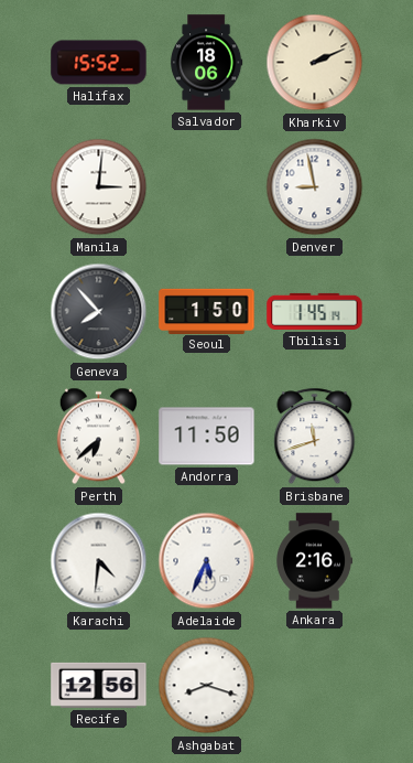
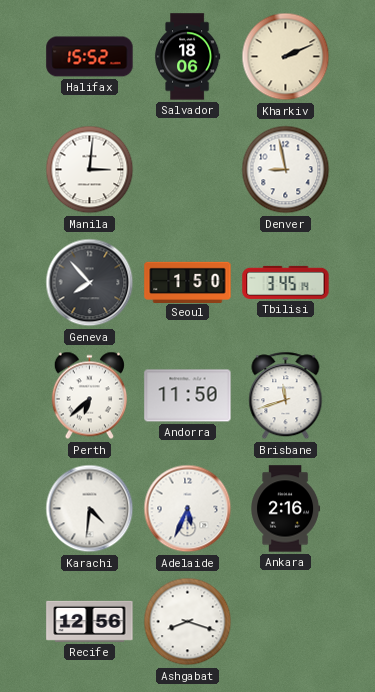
Tbilisi: 1:45 -> 3:45 (286, 282)
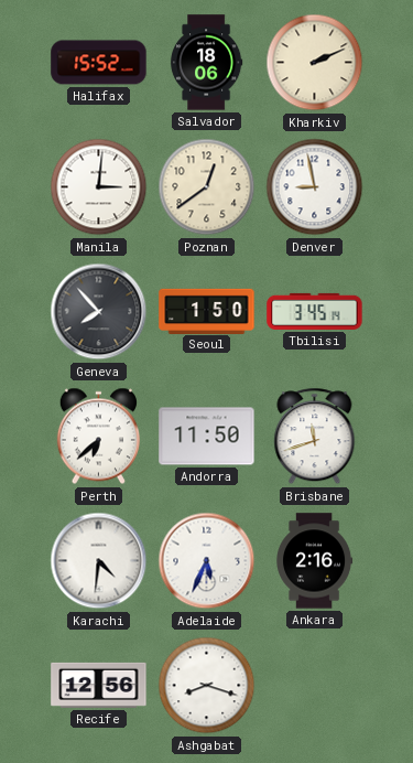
Poznan: none -> 12:39 (207, 187)
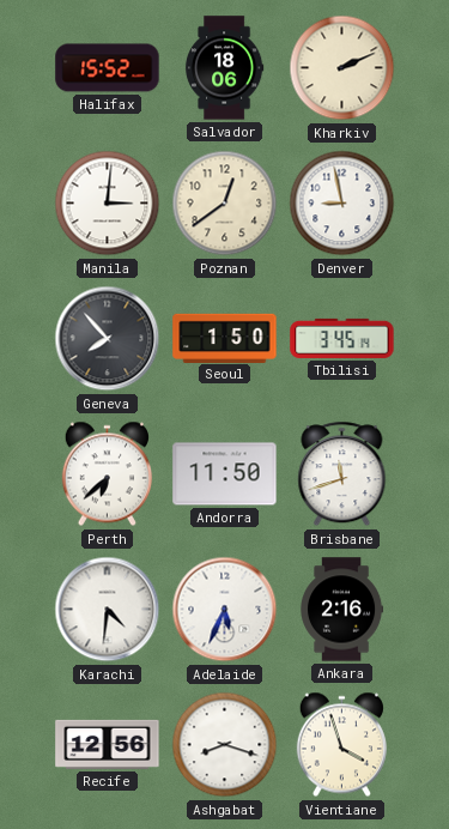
Vientiane: none -> 3:57 (341, 745)
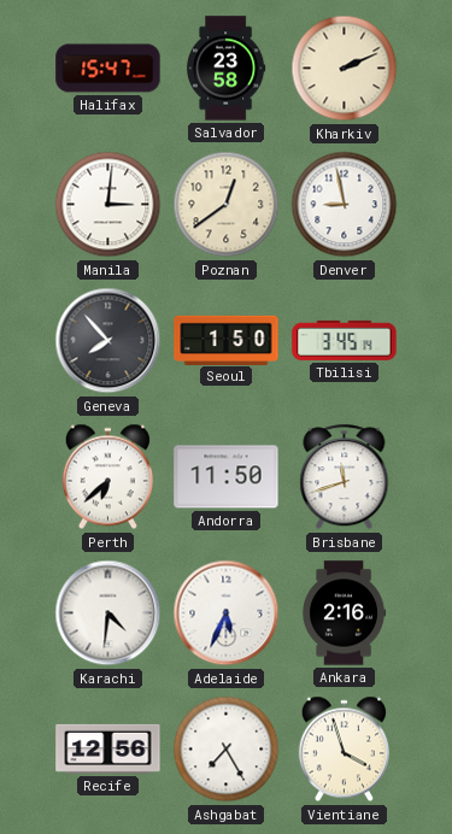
Halifax: 15:52 -> 15:47 (108, 69)
Salvador: 18:06 -> 23:58 (225, 69)
Ashgabat: 8:18 -> 7:25 (227, 750)
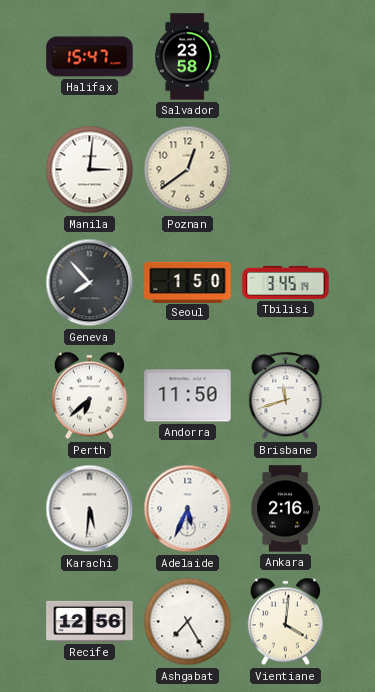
Kharkiv: 2:11 -> none (345, 69)
Denver: 8:58 -> none (345, 205)
Karachi: 4:31 -> 5:31 (90, 509)
Vientiane: 3:57 -> 4:01 (285, 622)
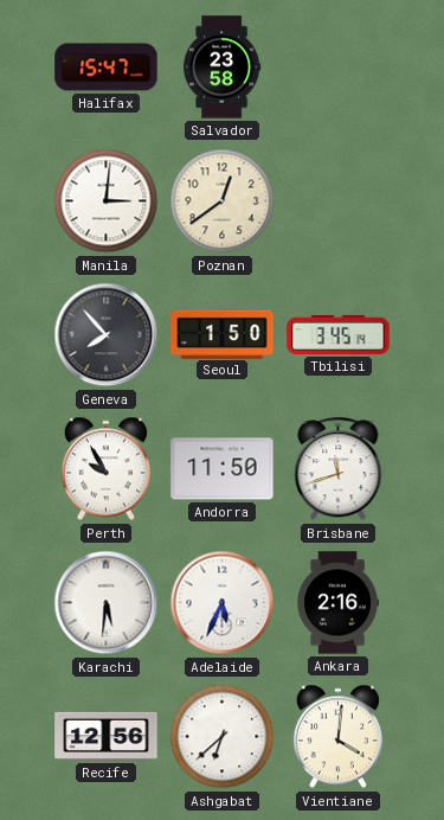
Perth: 6:38 -> 9:55 (105, 469)
Ashgabat: 7:25 -> 6:38 (223, 737)
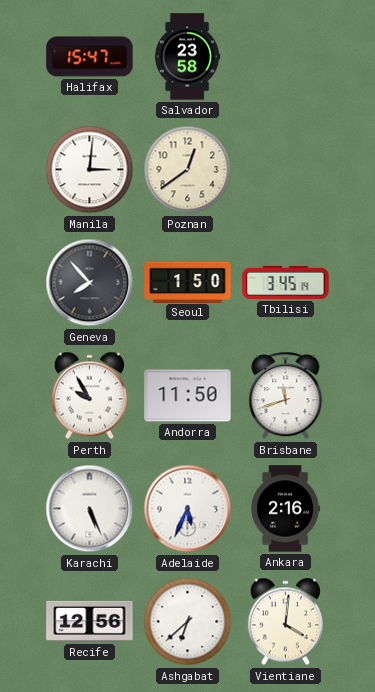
Karachi: 5:31 -> 5:26 (90, 509)
